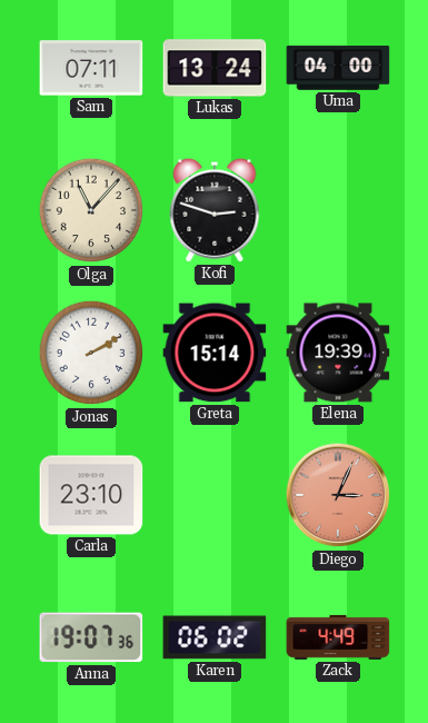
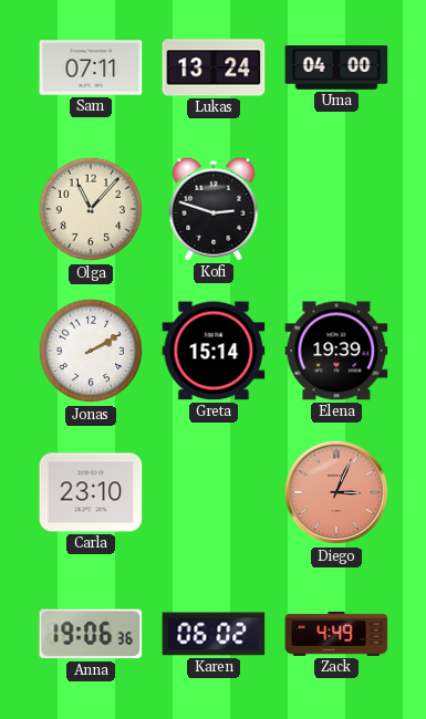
Anna: 19:07 -> 19:06 (91, 634)
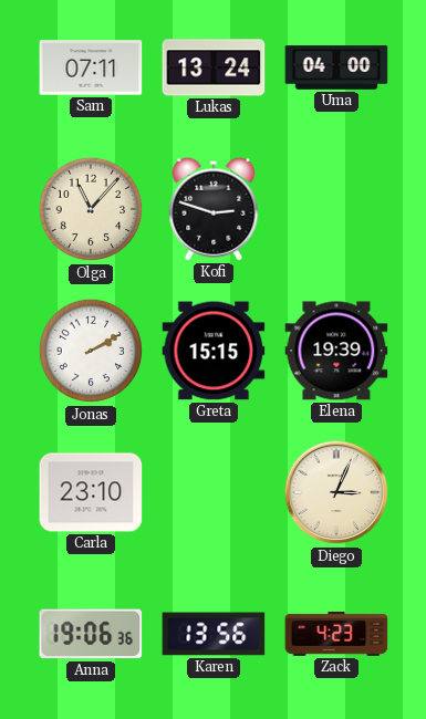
Greta: 15:14 -> 15:15 (214, 351)
Diego dial: salmon -> cream (336, 492)
Karen: 06:02 -> 13:56 (214, 634)
Zack: 4:49 -> 4:23 (336, 634)
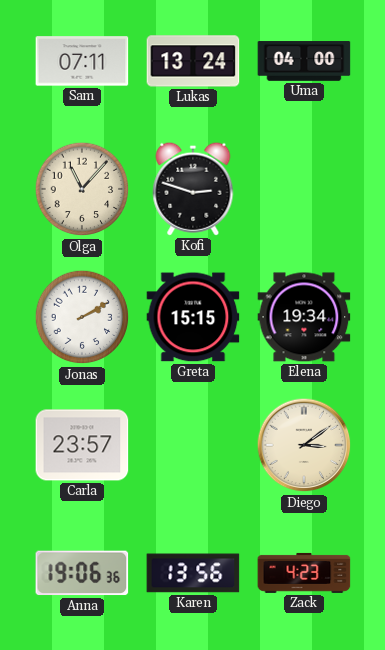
Elena: 19:39 -> 19:34 (304, 317)
Carla: 23:10 -> 23:57 (82, 445)
Diego: 3:04 -> 3:09 (304, 445)
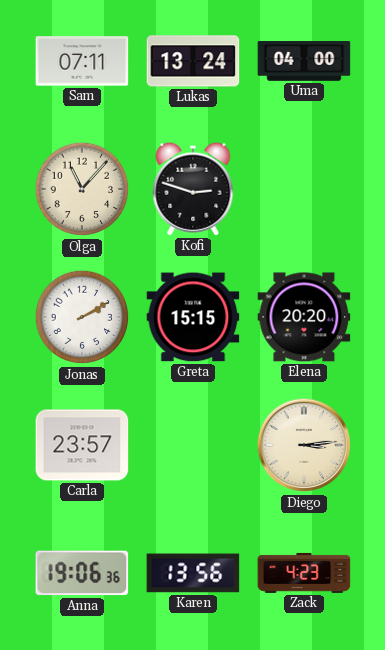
Elena: 19:34 -> 20:20 (304, 317)
Diego: 3:09 -> 3:14 (304, 445)
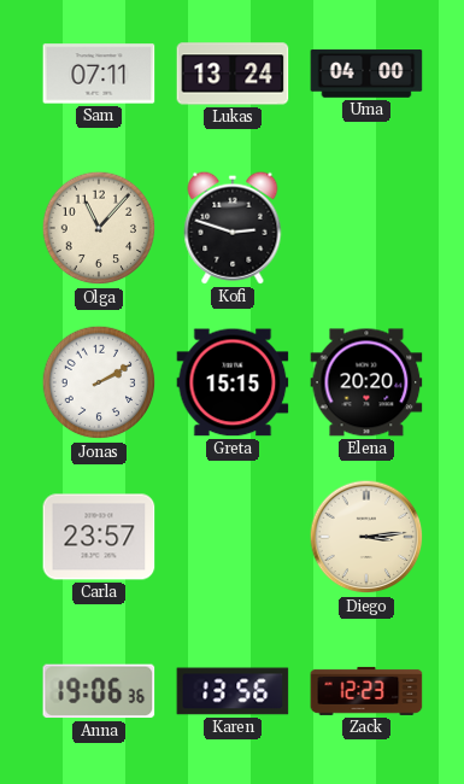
Zack: 4:23 -> 12:23 (366, 691)
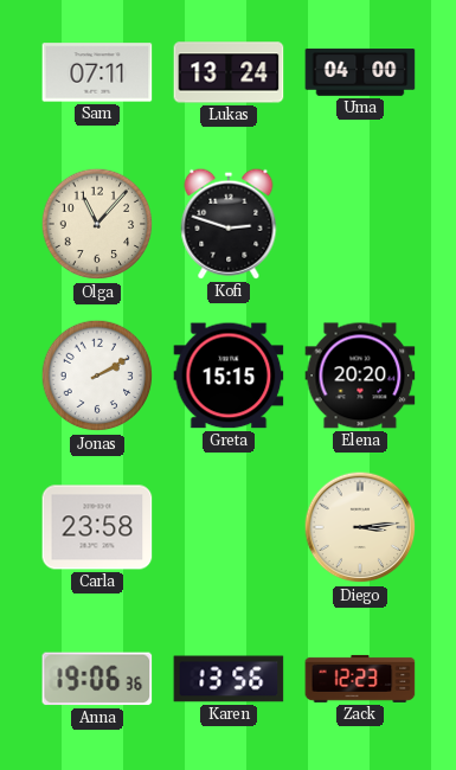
Carla: 23:57 -> 23:58 (97, 527)
